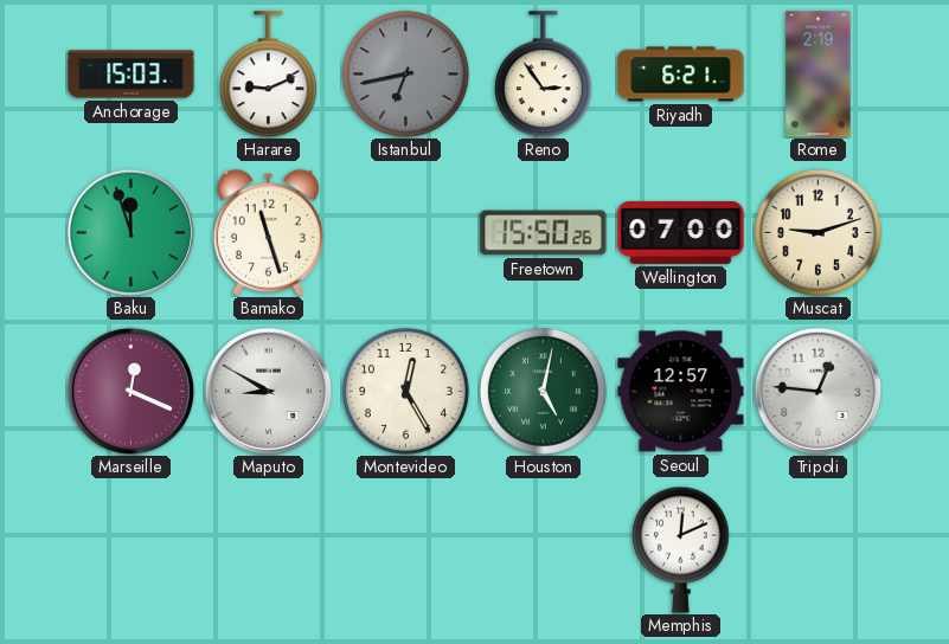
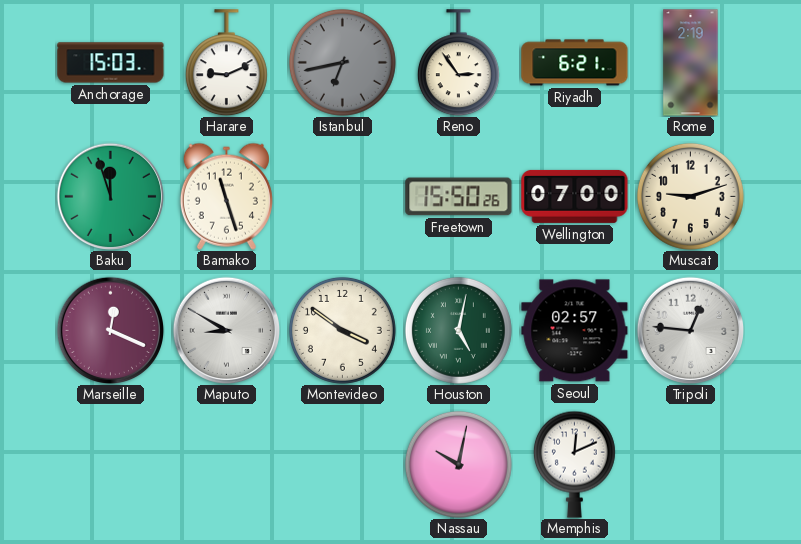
Montevideo: 12:25 -> 3:51 (342, 330)
Seoul: 12:57 -> 02:57 (575, 331)
Nassau: none -> 10:02 (458, 464)
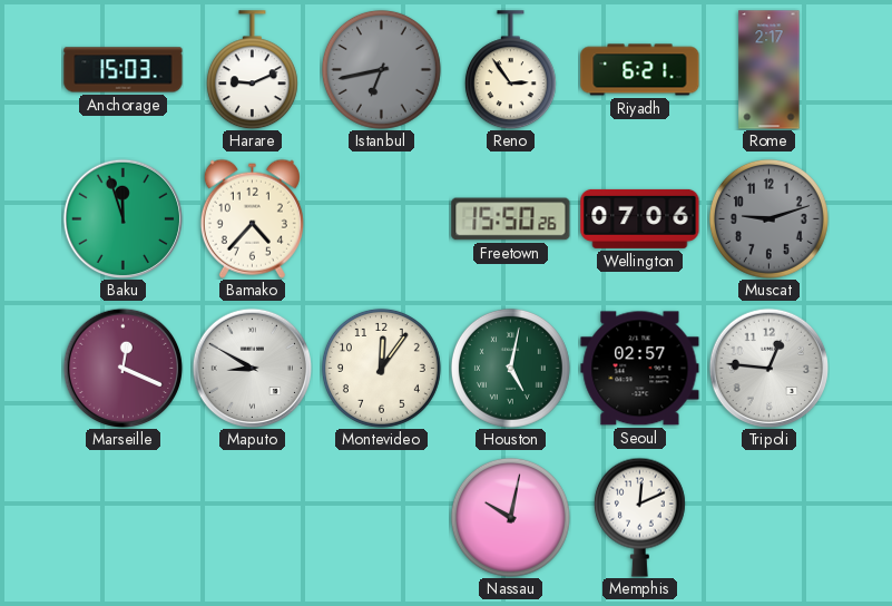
Rome: 2:19 -> 2:17 (770, 70)
Bamako: 11:27 -> 4:37 (252, 218)
Wellington: 07:00 -> 07:06 (640, 218)
Muscat dial: cream -> grey (768, 218)
Montevideo: 3:51 -> 12:06 (381, 368)
